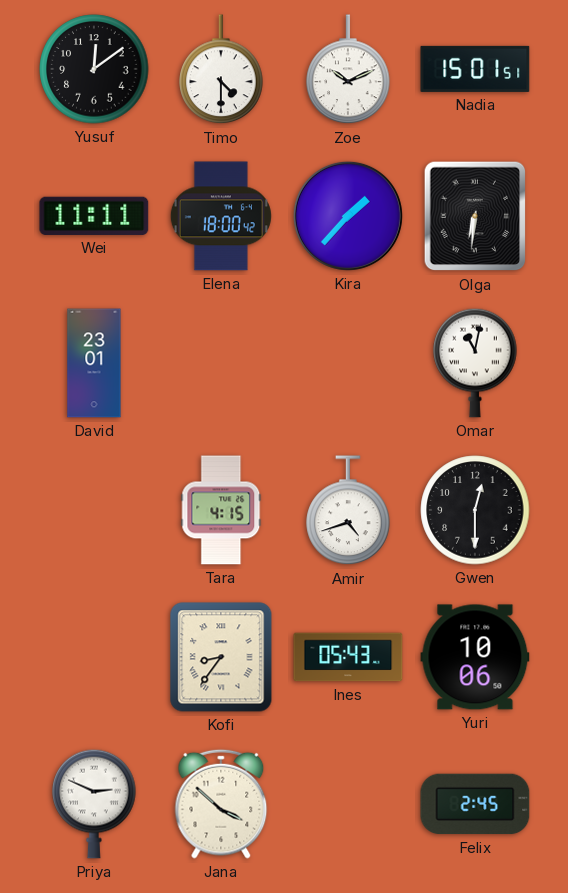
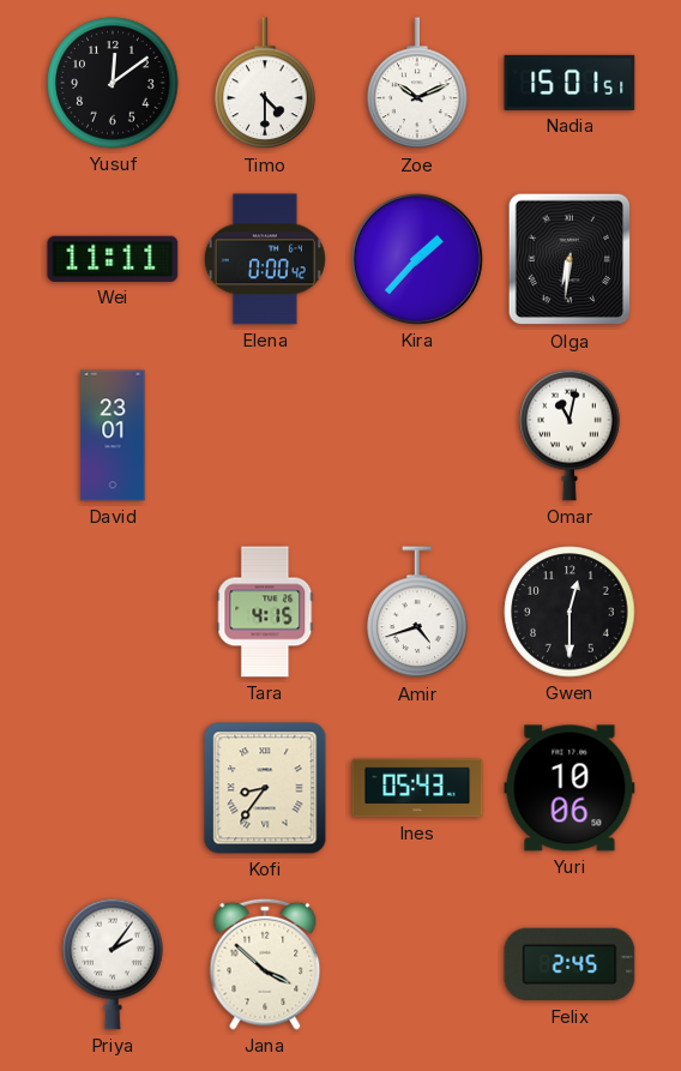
Elena: 18:00 -> 0:00 (265, 259)
Priya: 2:49 -> 2:06 (113, 964)
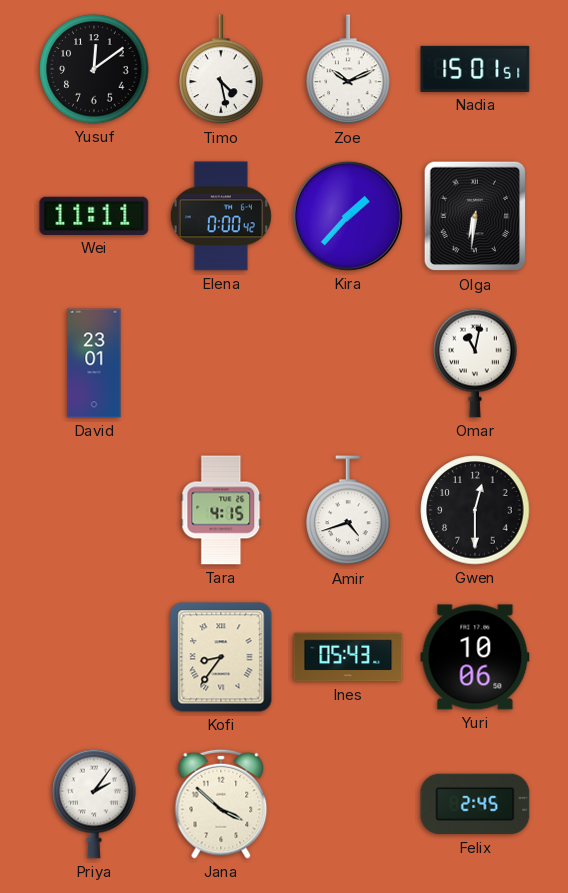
Timo: 4:30 -> 4:28 (221, 70)
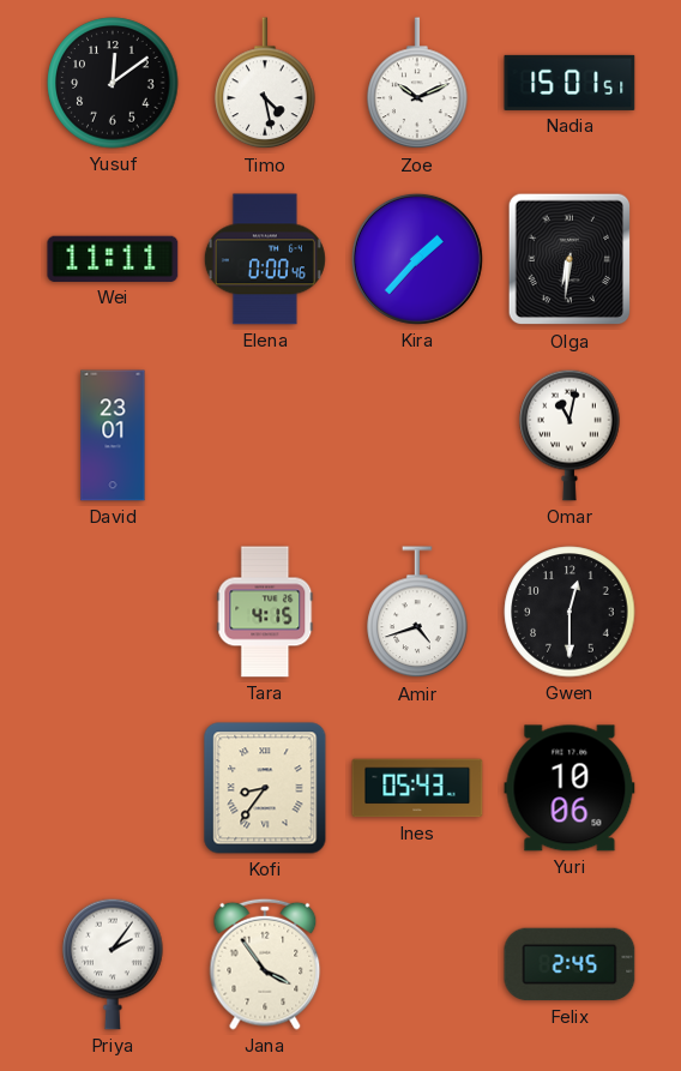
Elena: 0:00:42 -> 0:00:46 (265, 259)
Jana: 3:52 -> 3:54 (265, 964)
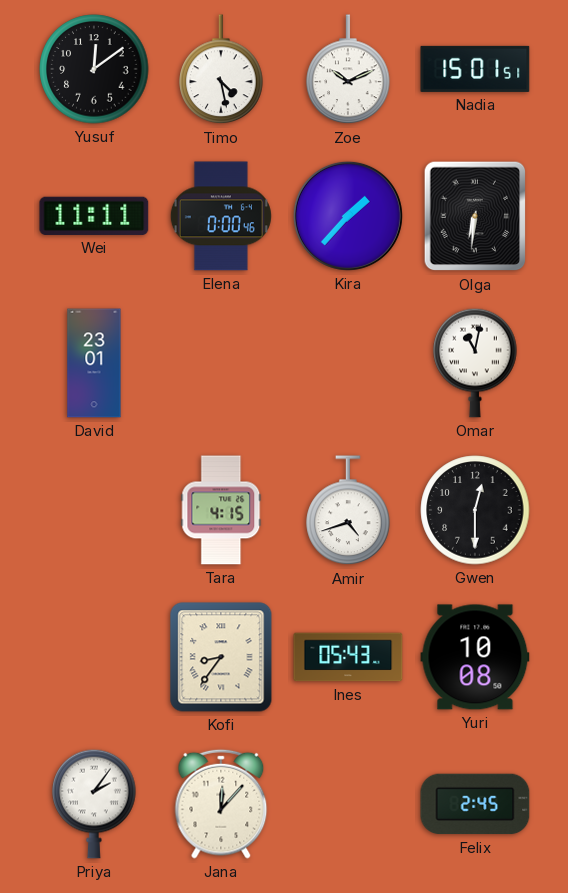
Yuri: 10:06 -> 10:08 (475, 657)
Jana: 3:54 -> 12:07 (221, 804)
